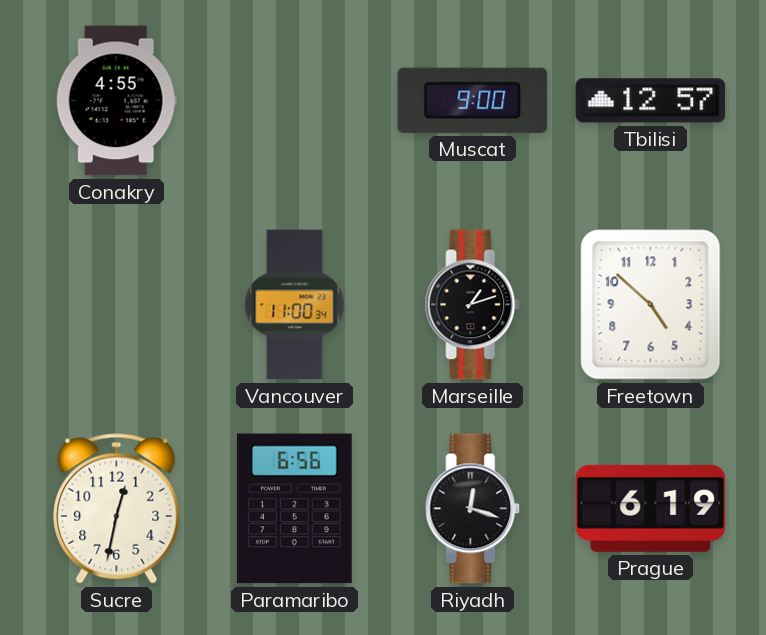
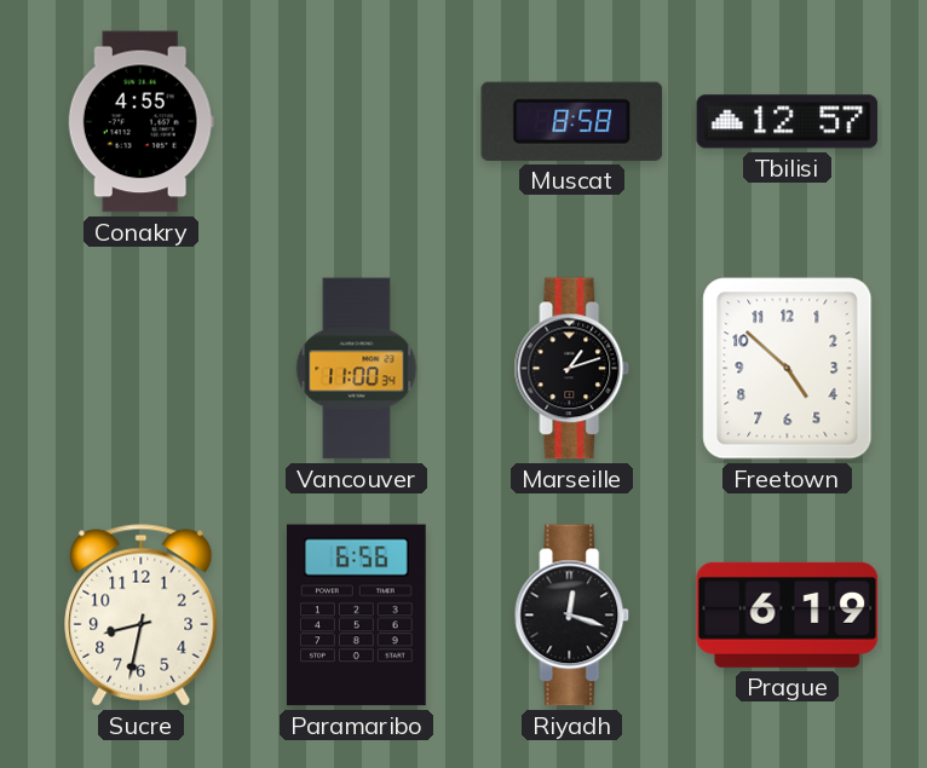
Muscat: 9:00 -> 8:58 (572, 121)
Sucre: 12:32 -> 8:32 (142, 616)
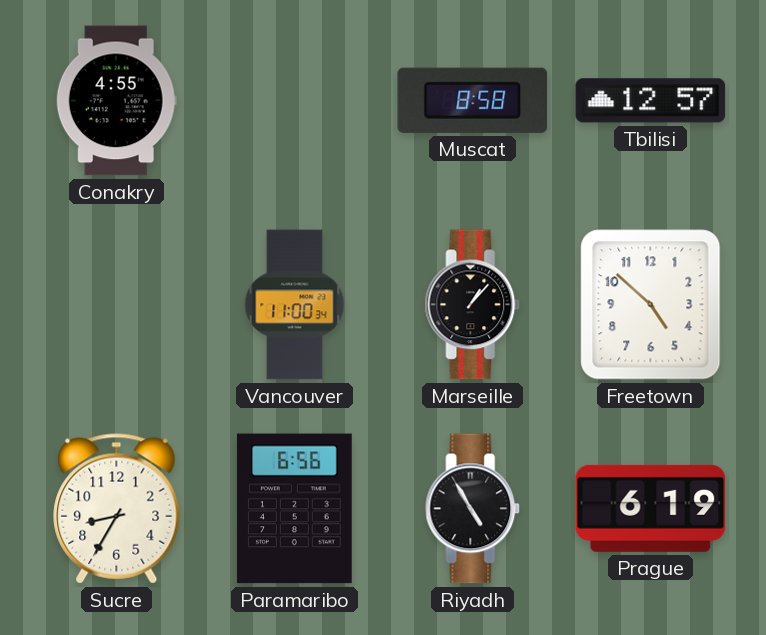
Marseille: 1:12 -> 1:07 (473, 305)
Sucre: 8:32 -> 8:35 (117, 509)
Riyadh: 12:18 -> 4:55 (473, 509)
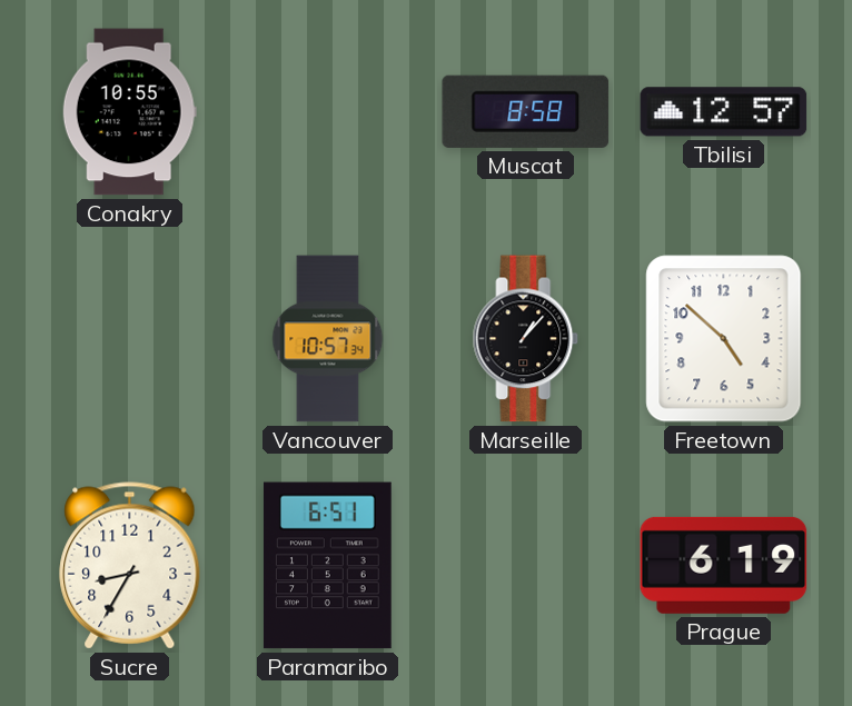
Conakry: 4:55 -> 10:55 (129, 112)
Vancouver: 11:00 -> 10:57 (328, 339)
Paramaribo: 6:56 -> 6:51 (327, 566)
Riyadh: 4:55 -> none (473, 509)
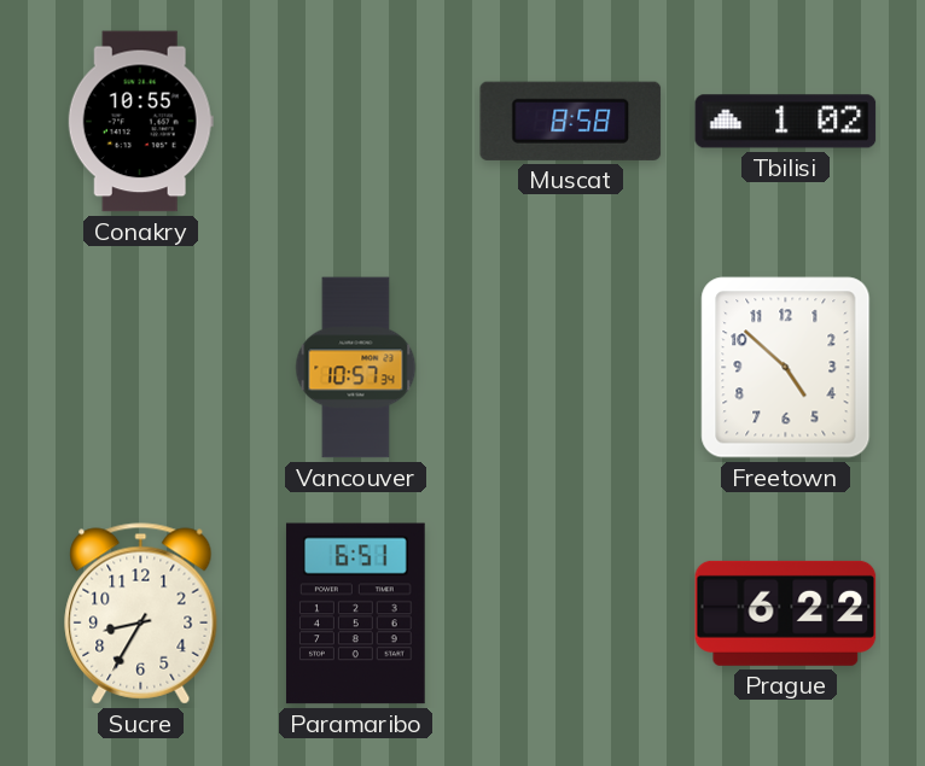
Tbilisi: 12:57 -> 1:02 (786, 122)
Marseille: 1:07 -> none (526, 339)
Prague: 6:19 -> 6:22 (786, 613)
